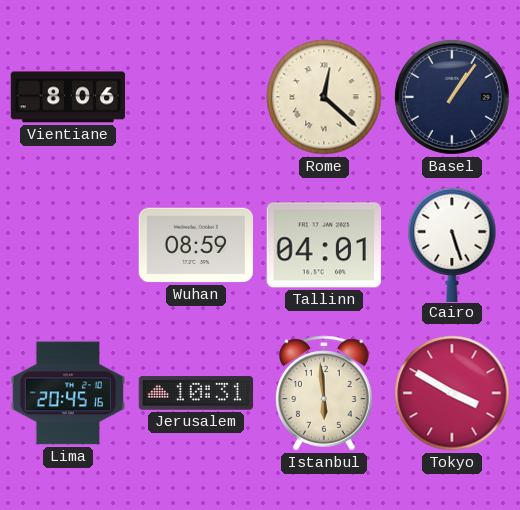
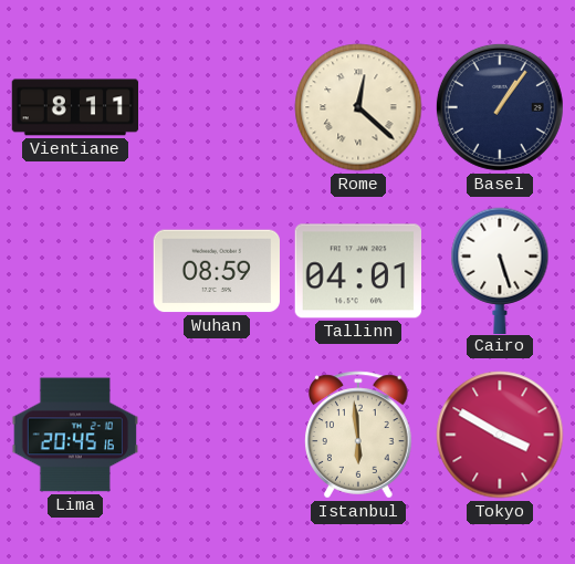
Vientiane: 8:06 -> 8:11 (75, 107)
Jerusalem: 10:31 -> none (196, 393)
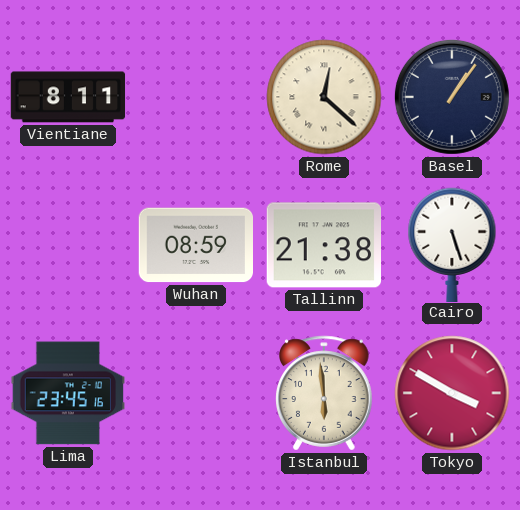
Tallinn: 04:01 -> 21:38 (323, 245)
Lima: 20:45 -> 23:45 (67, 393)
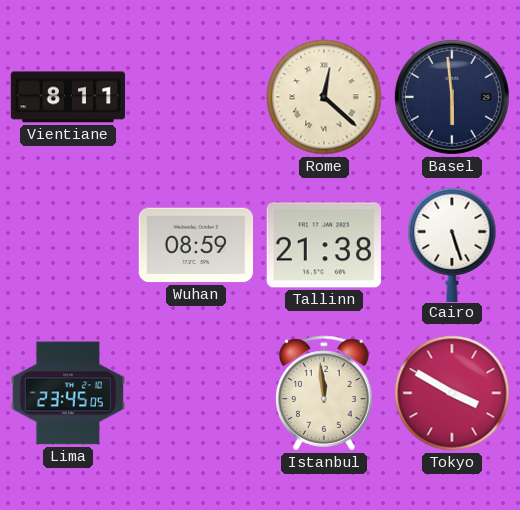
Basel: 1:06 -> 5:59 (452, 97)
Lima: 23:45:16 -> 23:45:05 (67, 393)
Istanbul: 5:59 -> 11:59 (324, 393)
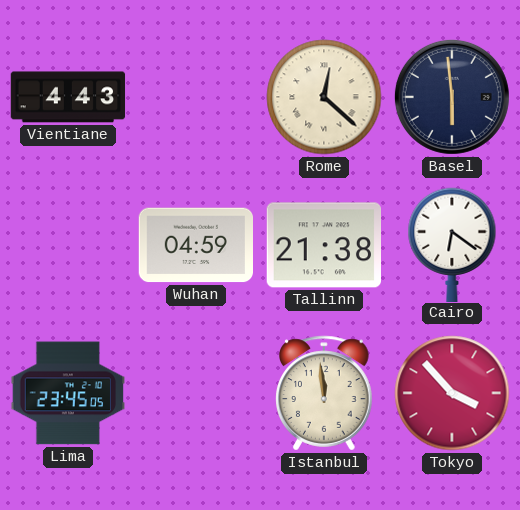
Vientiane: 8:11 -> 4:43 (68, 97)
Wuhan: 08:59 -> 04:59 (195, 245)
Cairo: 5:27 -> 6:21 (452, 244)
Tokyo: 3:50 -> 3:53 (452, 393)
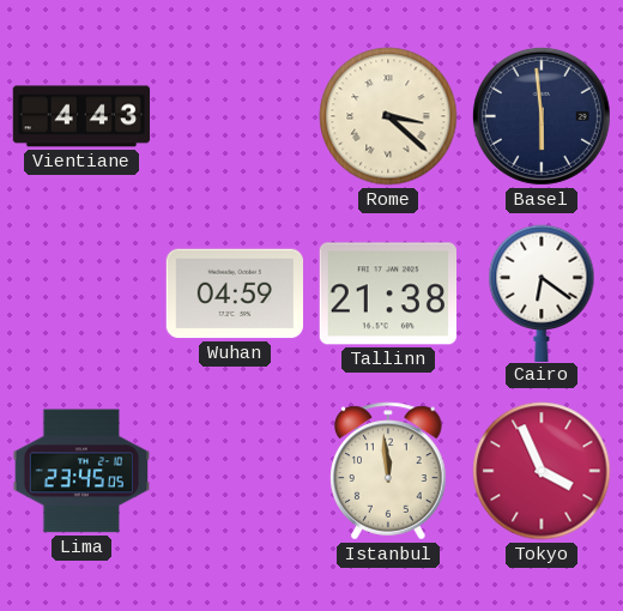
Rome: 12:22 -> 3:22 (388, 116)
Tokyo: 3:53 -> 3:56 (542, 471)
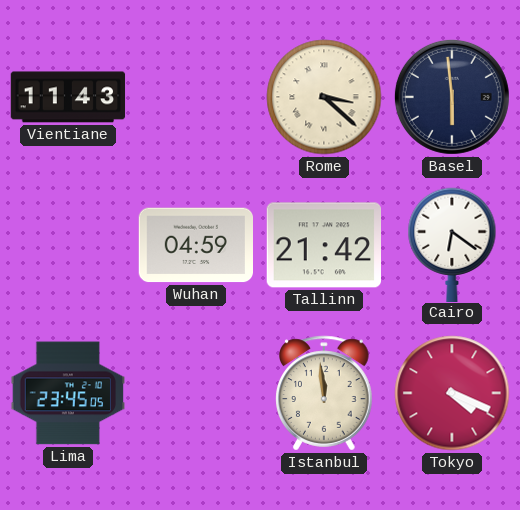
Vientiane: 4:43 -> 11:43 (68, 97)
Tallinn: 21:38 -> 21:42 (323, 245)
Tokyo: 3:56 -> 4:19 (452, 393)
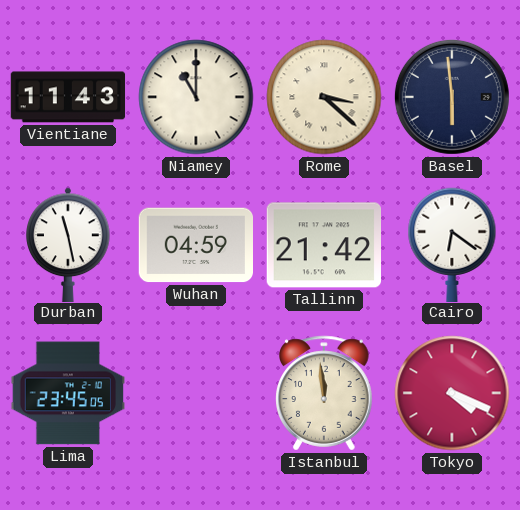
Niamey: none -> 11:00 (196, 97)
Durban: none -> 11:28 (68, 244)
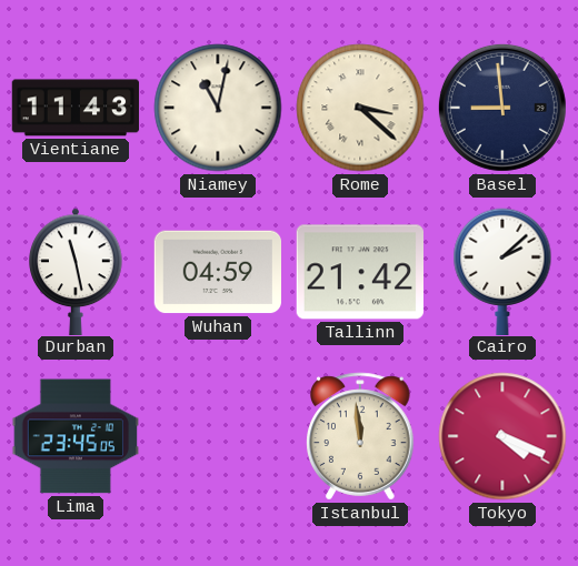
Niamey: 11:00 -> 11:02 (218, 108)
Basel: 5:59 -> 8:59 (502, 108)
Cairo: 6:21 -> 2:08 (502, 271)
